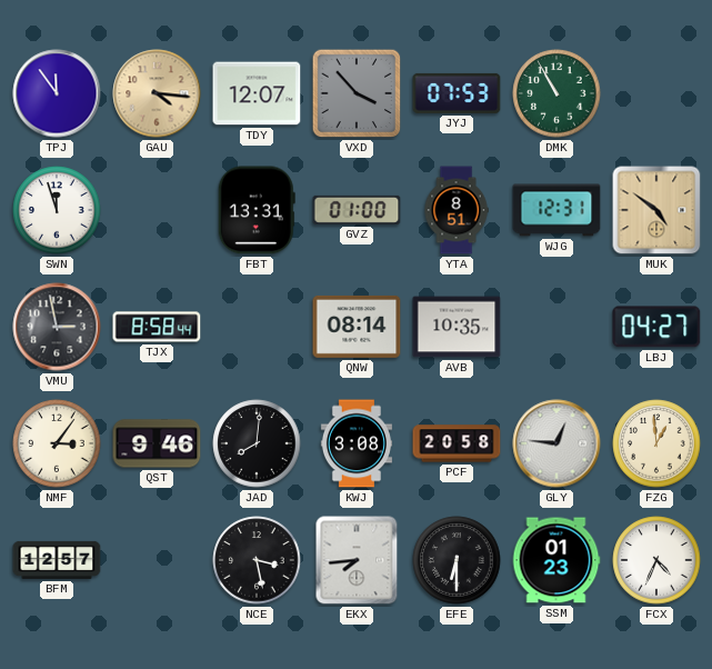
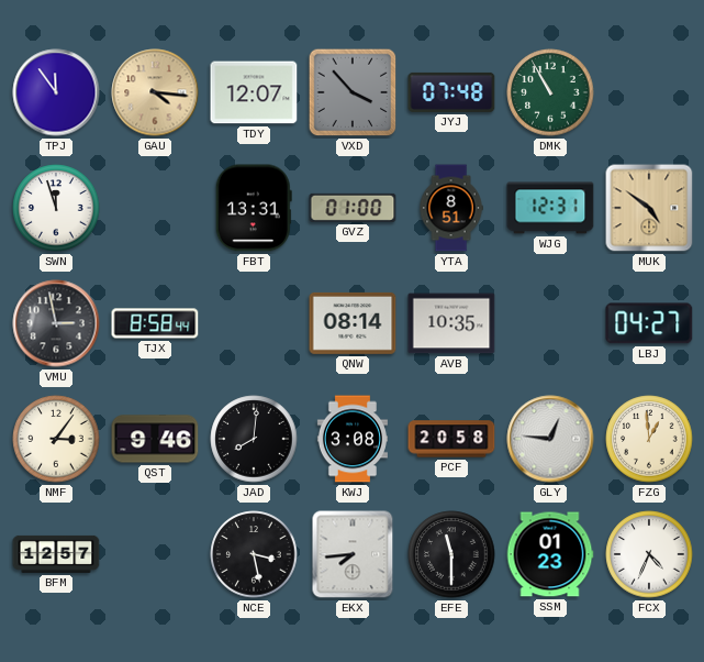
JYJ: 07:53 -> 07:48 (451, 92)
EFE: 6:30 -> 11:30 (451, 554)
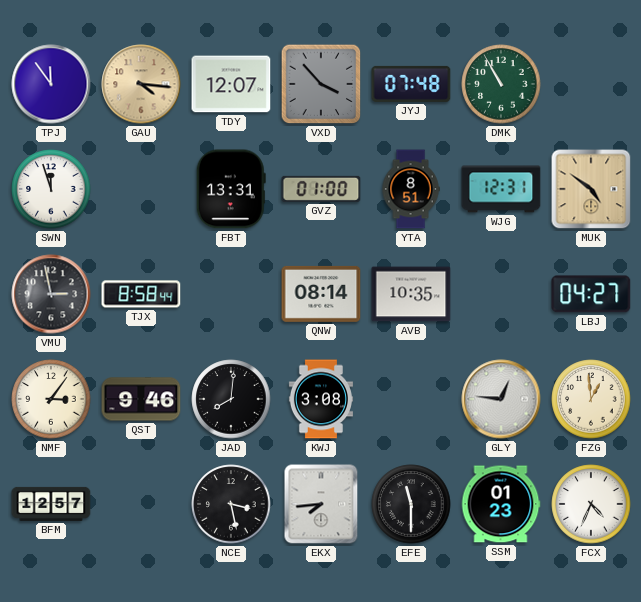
PCF: 20:58 -> none (451, 439)
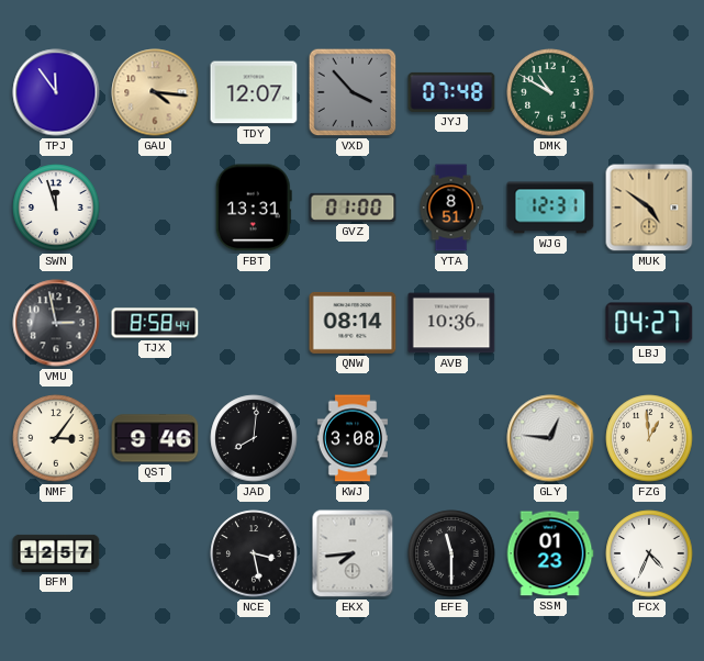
DMK: 10:55 -> 10:50 (550, 92)
AVB: 10:35 -> 10:36 (451, 323)
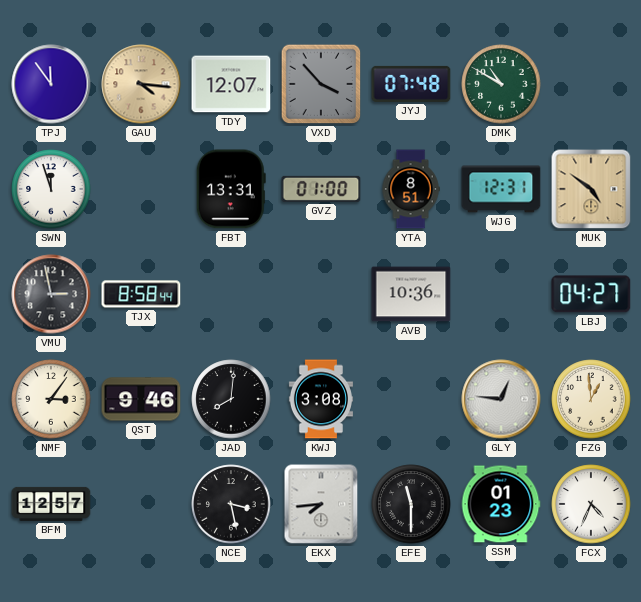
QNW: 08:14 -> none (353, 323)
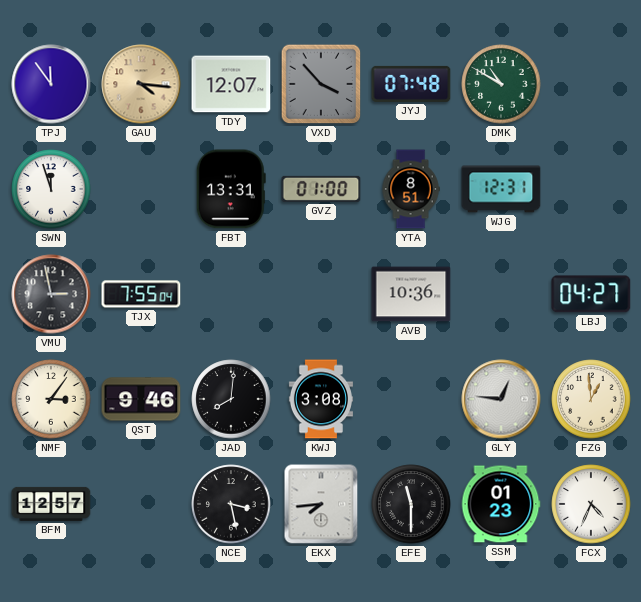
MUK: 4:51 -> none (591, 189)
TJX: 8:58 -> 7:55 (141, 294)
